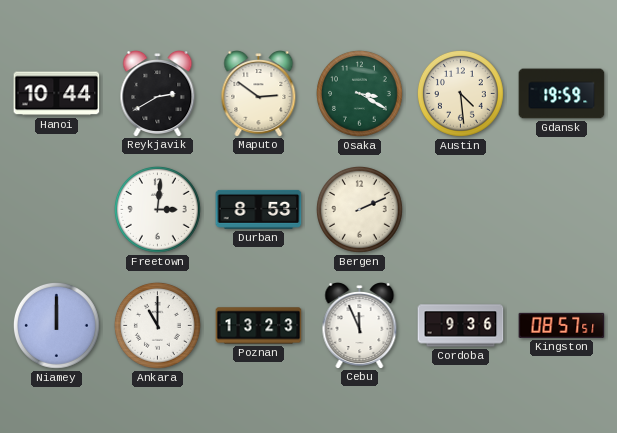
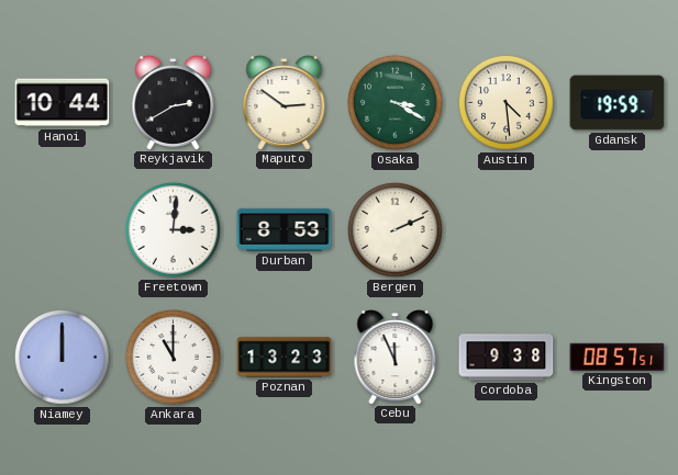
Cordoba: 9:36 -> 9:38 (507, 358)
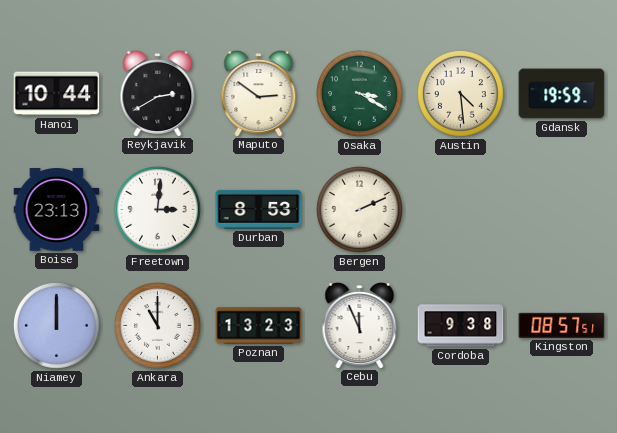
Boise: none -> 23:13 (57, 210)
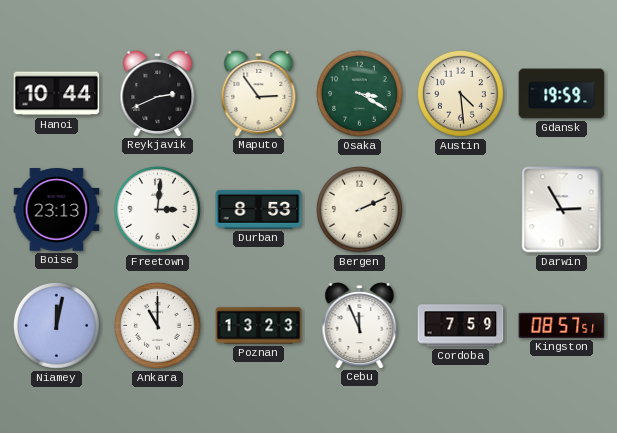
Reykjavik: 2:40 -> 2:41 (158, 94)
Maputo: 2:51 -> 2:54 (259, 94)
Darwin: none -> 2:55 (562, 210)
Niamey: 12:00 -> 12:02 (57, 326)
Cordoba: 9:38 -> 7:59 (461, 326)
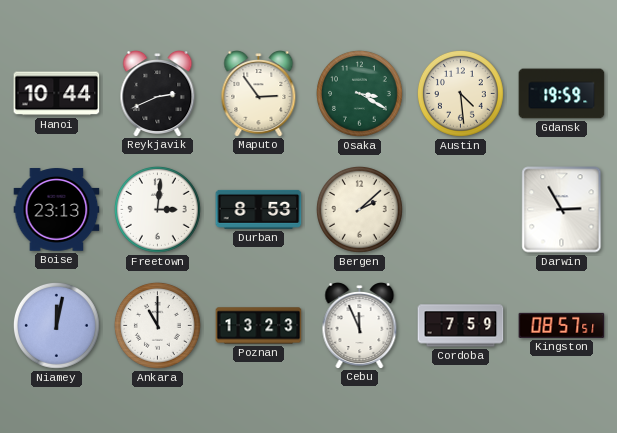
Bergen: 2:11 -> 2:08 (360, 210)
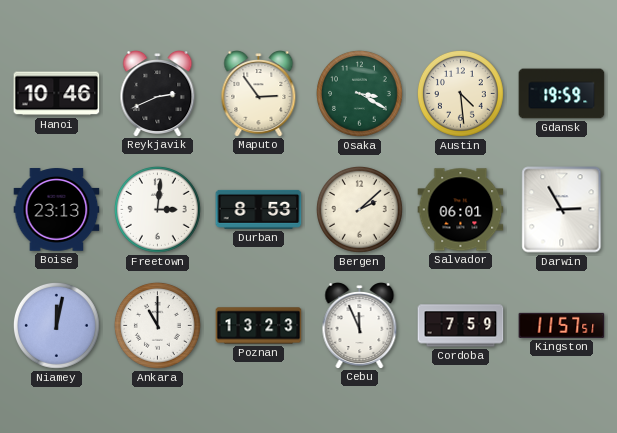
Hanoi: 10:44 -> 10:46 (57, 94)
Salvador: none -> 06:01 (461, 210)
Kingston: 08:57 -> 11:57 (562, 325)
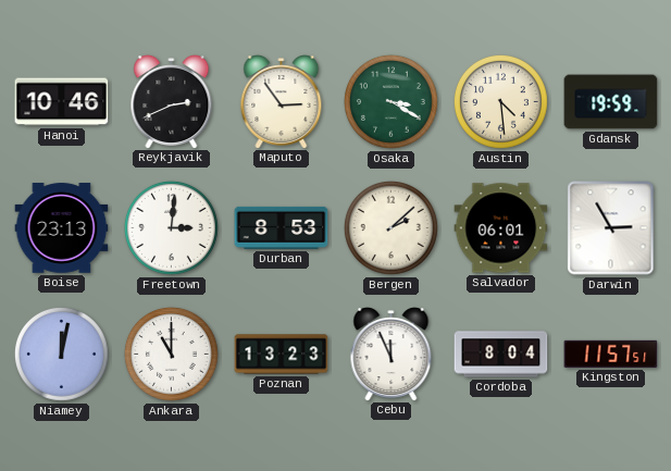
Cordoba: 7:59 -> 8:04 (501, 355)
